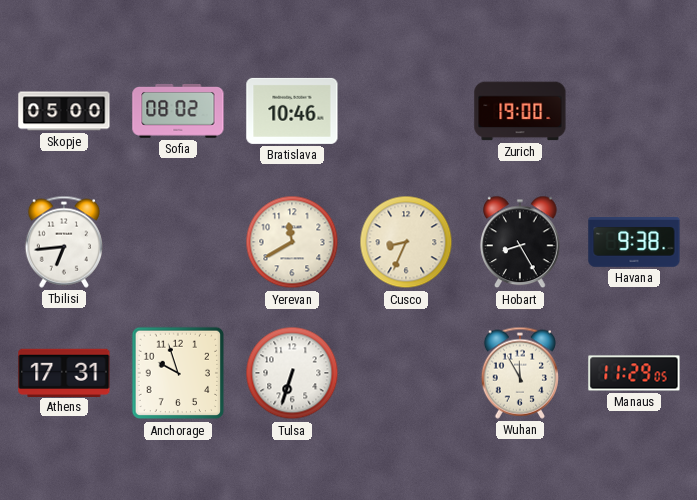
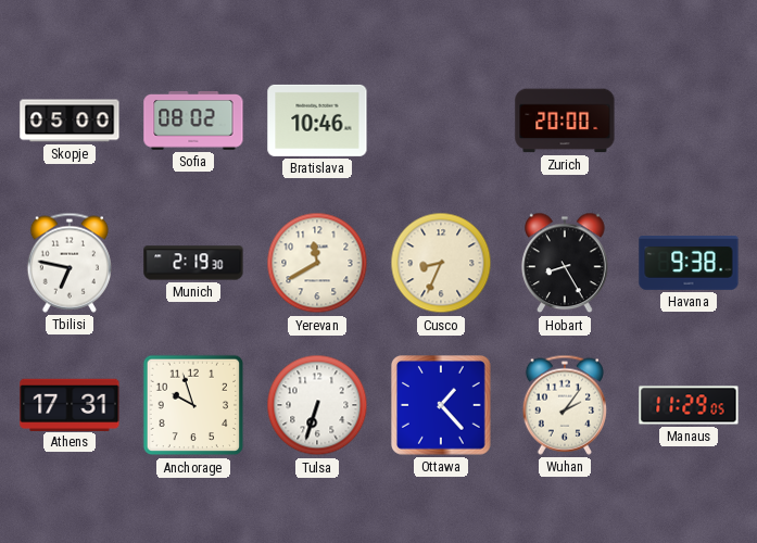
Zurich: 19:00 -> 20:00 (565, 121)
Tbilisi: 6:44 -> 6:47 (70, 263)
Munich: none -> 2:19 (193, 263)
Ottawa: none -> 1:23 (442, 406)
Wuhan: 11:55 -> 2:06 (565, 405)
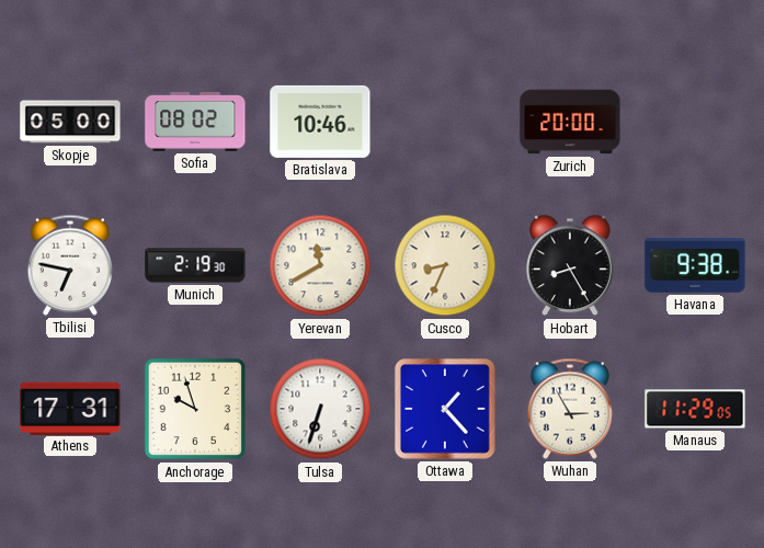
Wuhan: 2:06 -> 2:55 (570, 409)
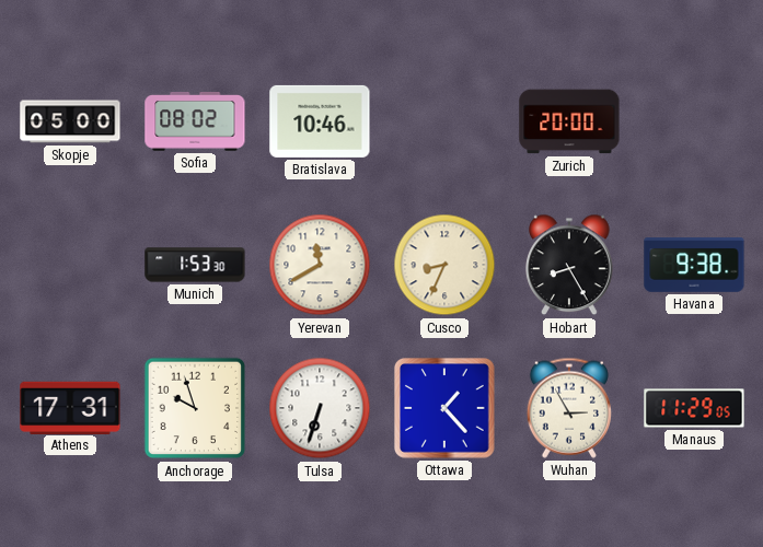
Tbilisi: 6:47 -> none (70, 265)
Munich: 2:19 -> 1:53 (195, 265)
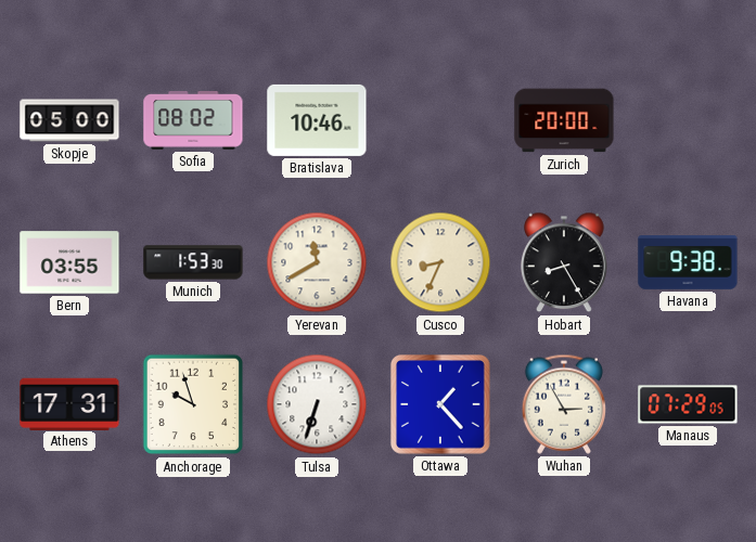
Bern: none -> 03:55 (69, 262)
Manaus: 11:29 -> 07:29 (688, 404)
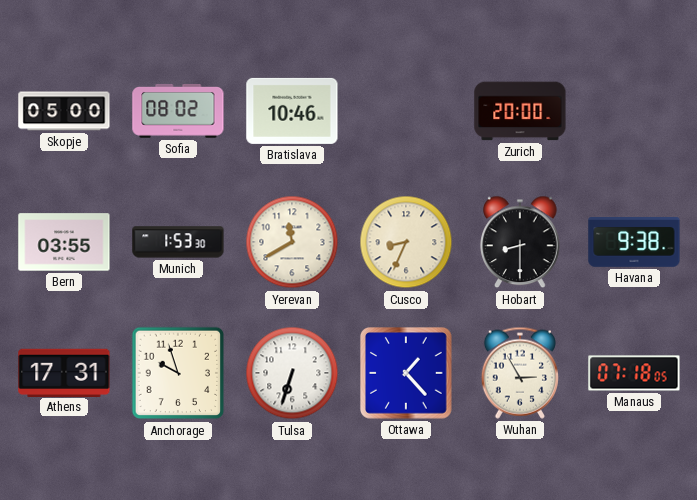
Hobart: 8:25 -> 8:30 (520, 242)
Manaus: 07:29 -> 07:18 (634, 373)
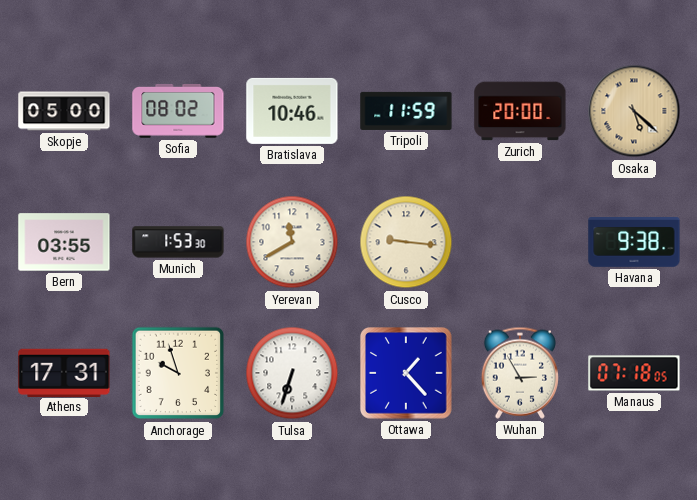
Tripoli: none -> 11:59 (406, 111)
Osaka: none -> 5:22 (634, 111)
Cusco: 8:34 -> 9:16 (406, 242)
Hobart: 8:30 -> none (520, 242)
